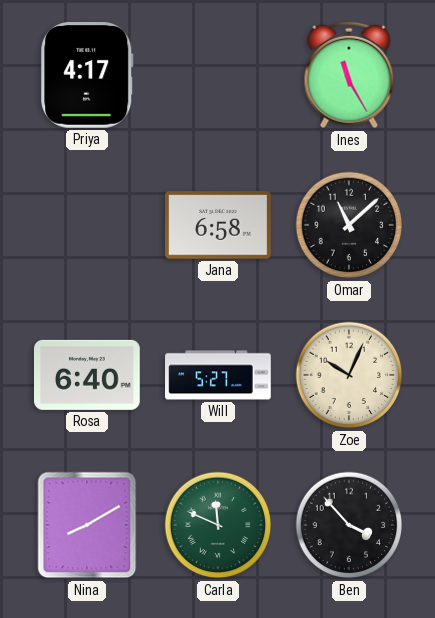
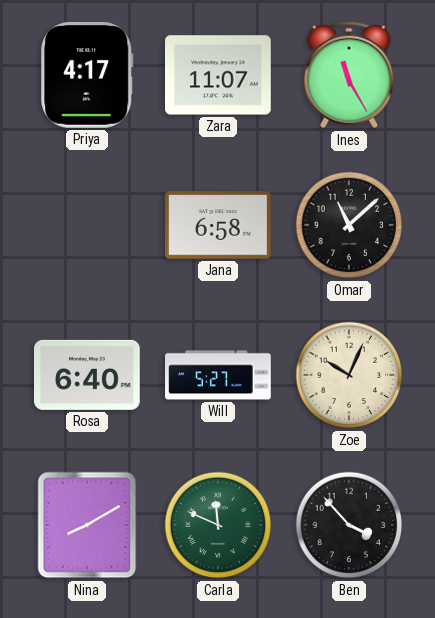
Zara: none -> 11:07 (219, 75)
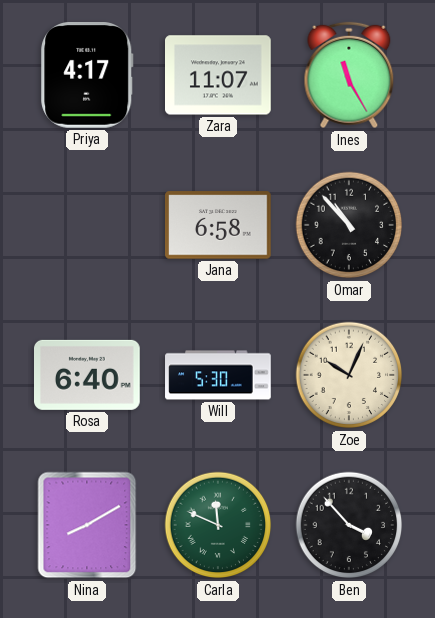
Omar: 11:08 -> 10:53 (349, 225)
Will: 5:27 -> 5:30 (218, 375)
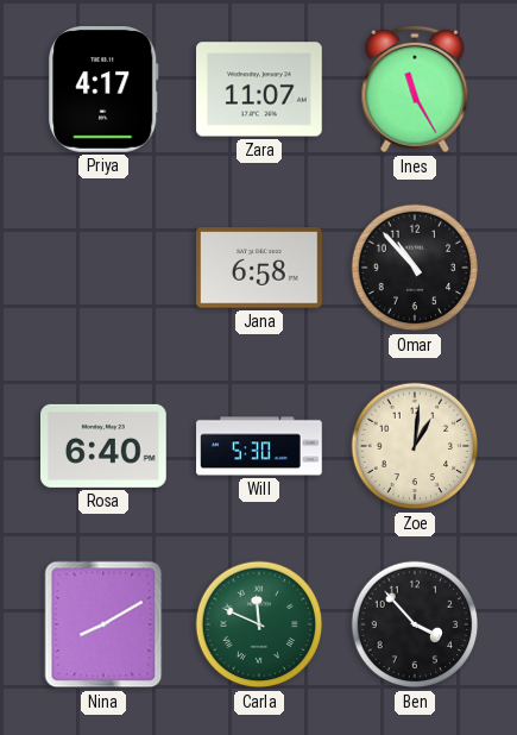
Zoe: 10:04 -> 1:01 (415, 446)
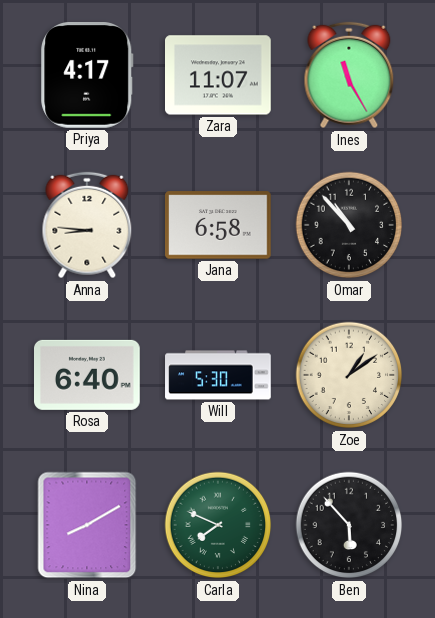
Anna: none -> 8:46 (87, 225)
Zoe: 1:01 -> 1:09 (349, 375)
Carla: 11:49 -> 7:49 (218, 525)
Ben: 3:53 -> 5:53 (349, 525)
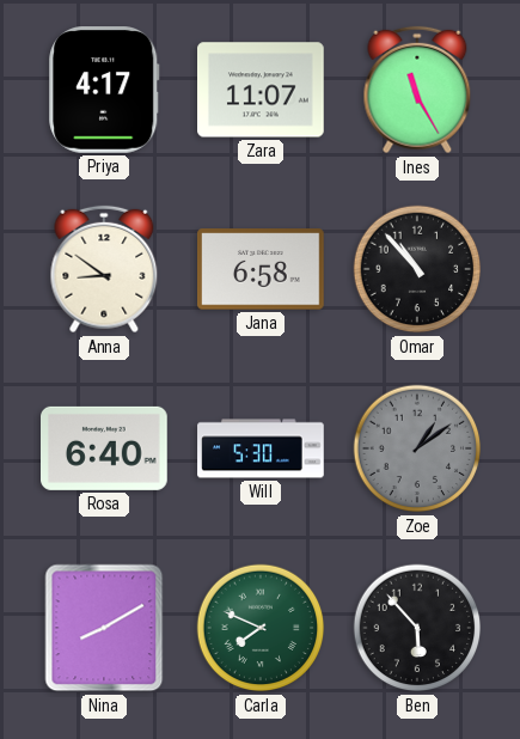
Anna: 8:46 -> 8:51 (104, 269)
Zoe dial: cream -> grey (417, 448)
